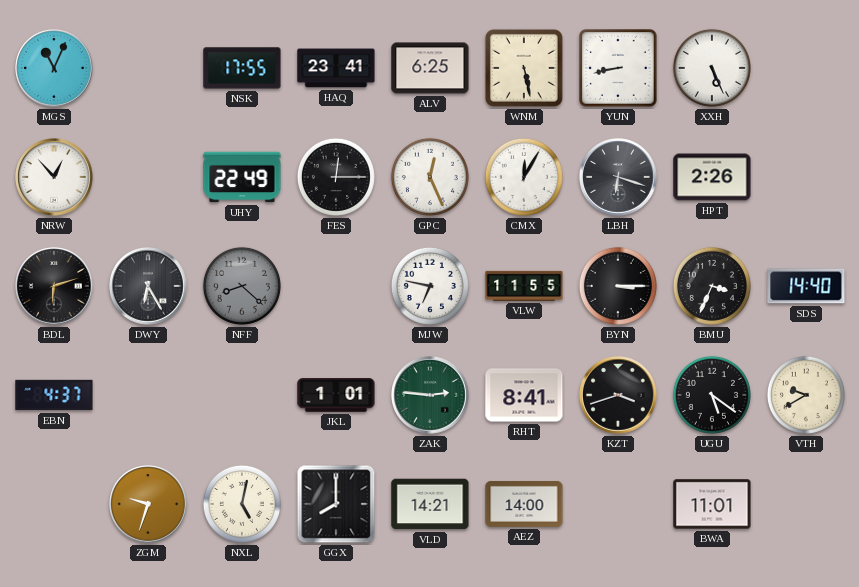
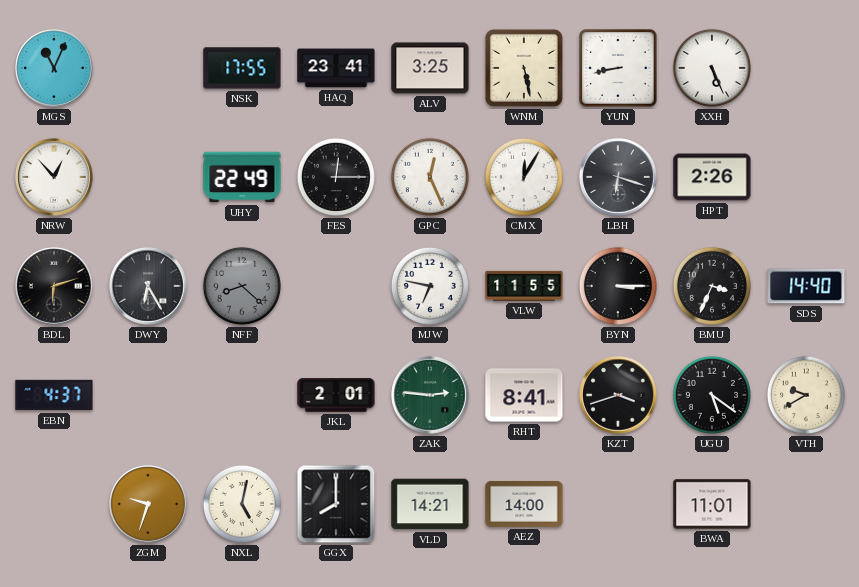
ALV: 6:25 -> 3:25 (430, 68)
JKL: 1:01 -> 2:01 (336, 395)
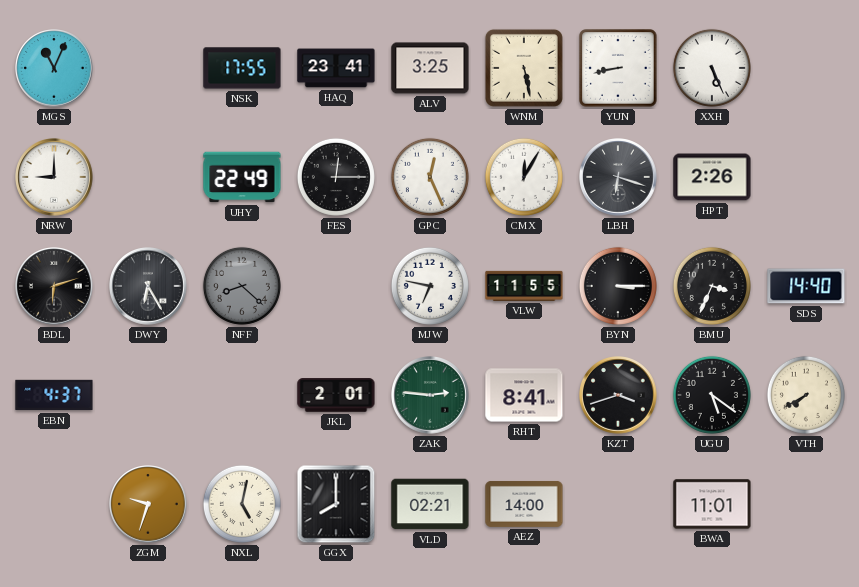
NRW: 12:53 -> 9:00 (54, 177)
VTH: 9:40 -> 7:40 (806, 395)
VLD: 14:21 -> 02:21 (430, 504)
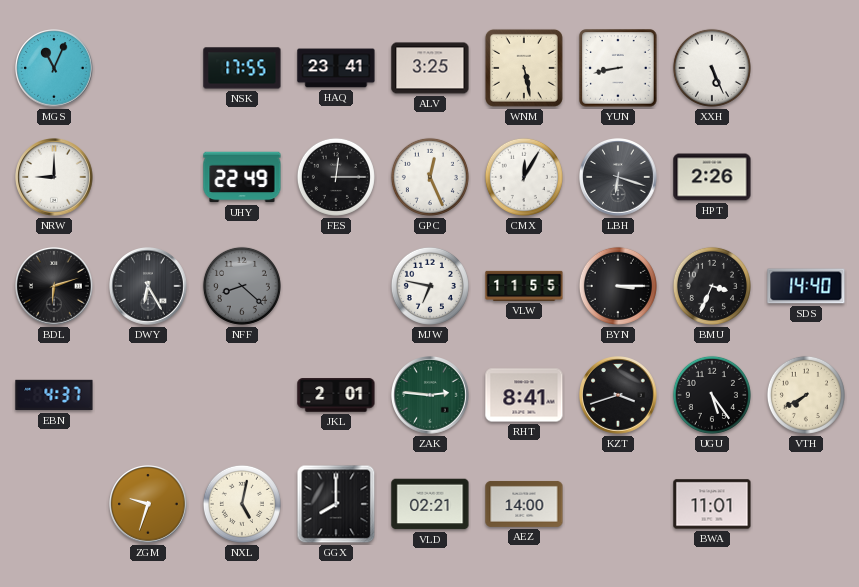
UGU: 5:21 -> 5:24 (712, 395)
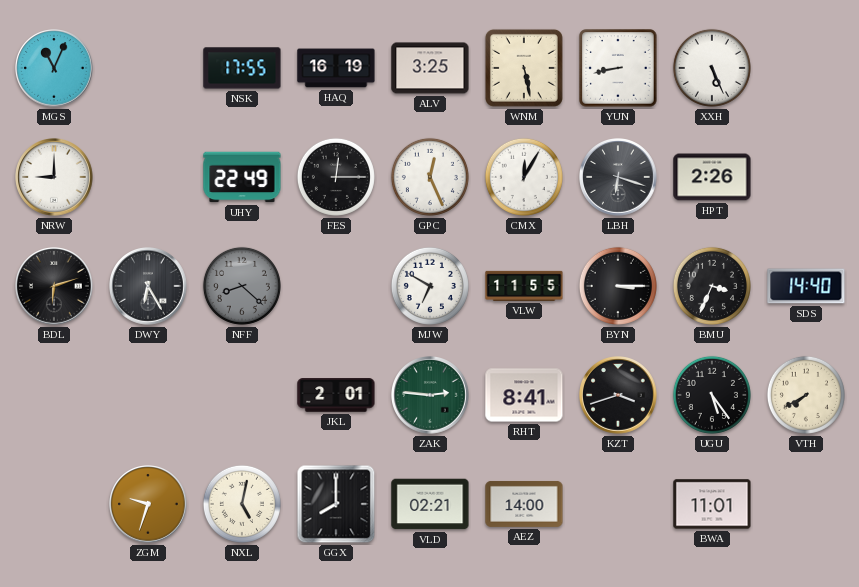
HAQ: 23:41 -> 16:19 (336, 68)
MJW: 6:47 -> 6:50 (430, 286)
EBN: 4:37 -> none (54, 395)
